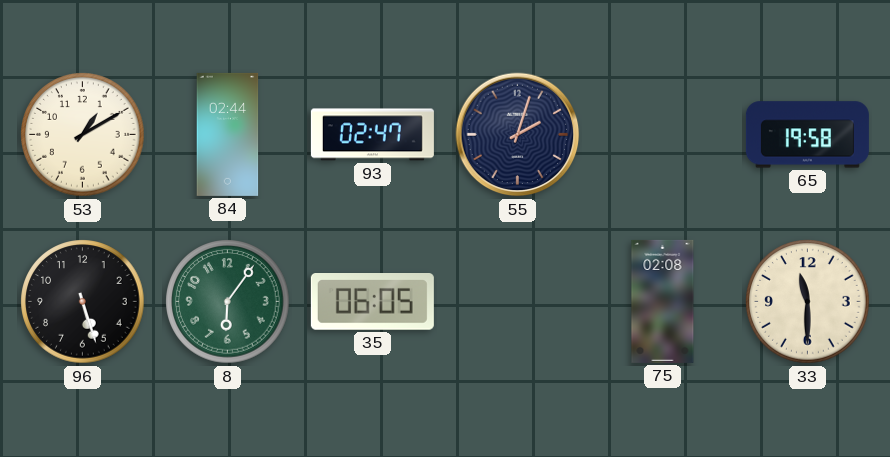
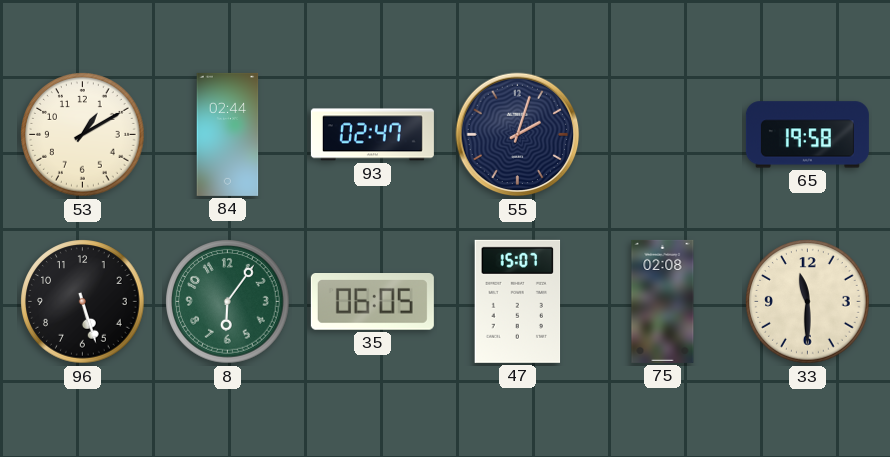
47: none -> 15:07 (518, 301)
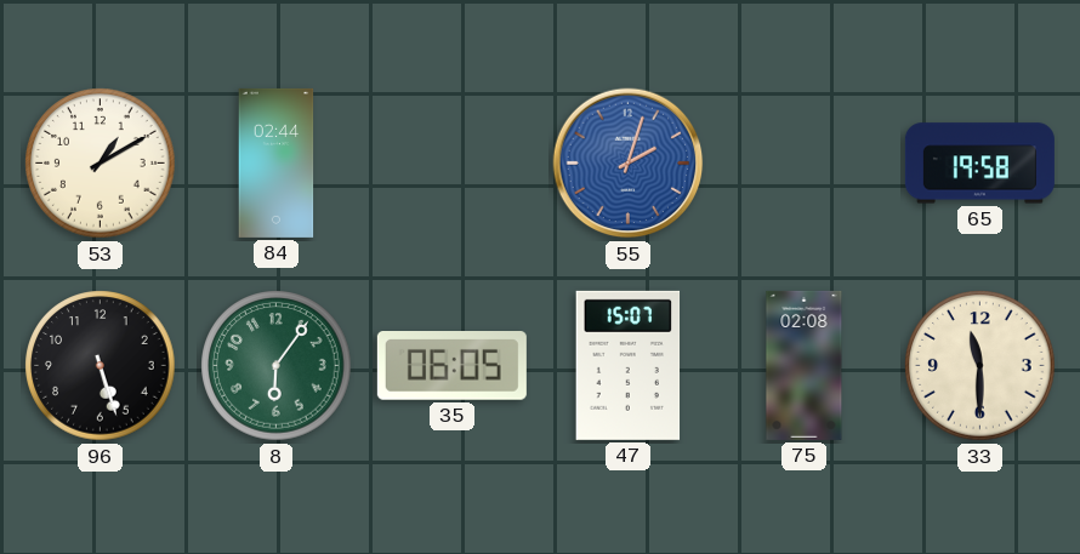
93: 02:47 -> none (372, 135)
55 dial: navy -> blue (629, 164)
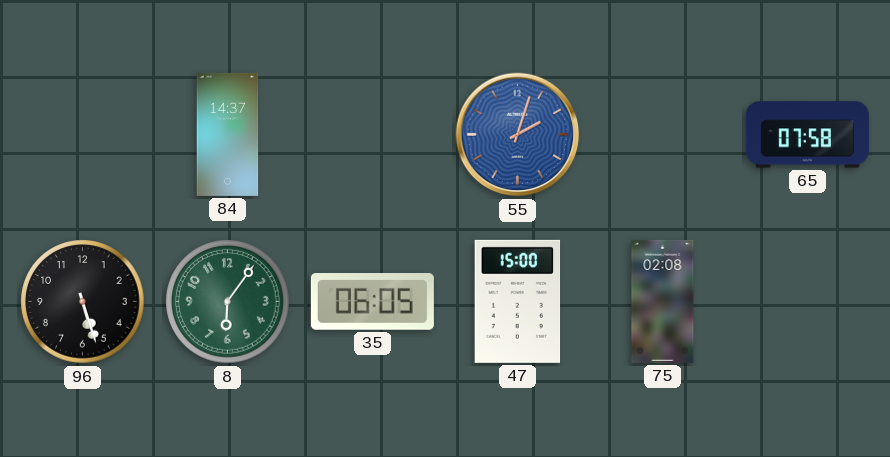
53: 1:10 -> none (101, 164)
84: 02:44 -> 14:37 (228, 134)
65: 19:58 -> 07:58 (807, 135)
47: 15:07 -> 15:00 (518, 301)
33: 11:30 -> none (980, 366)
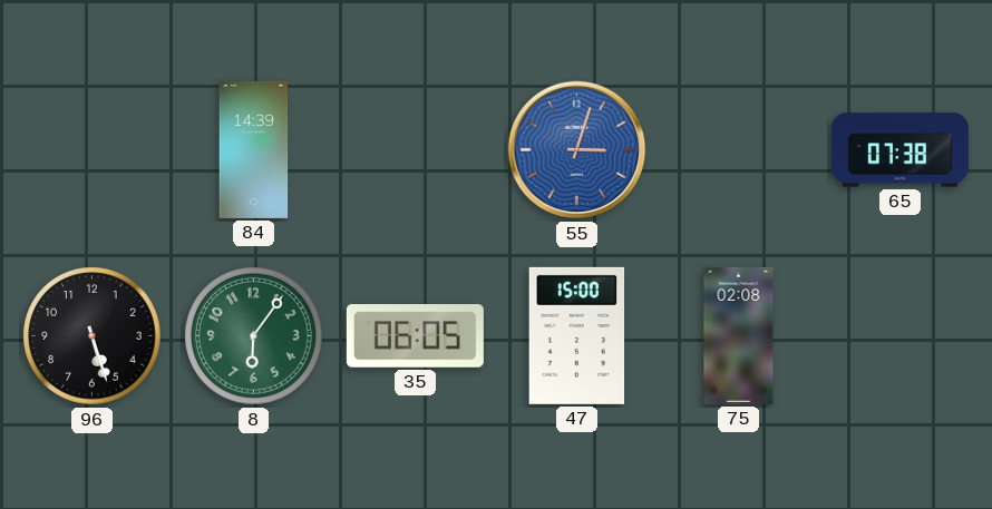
84: 14:37 -> 14:39 (254, 149)
55: 2:03 -> 3:03 (577, 150)
65: 07:58 -> 07:38 (899, 150)
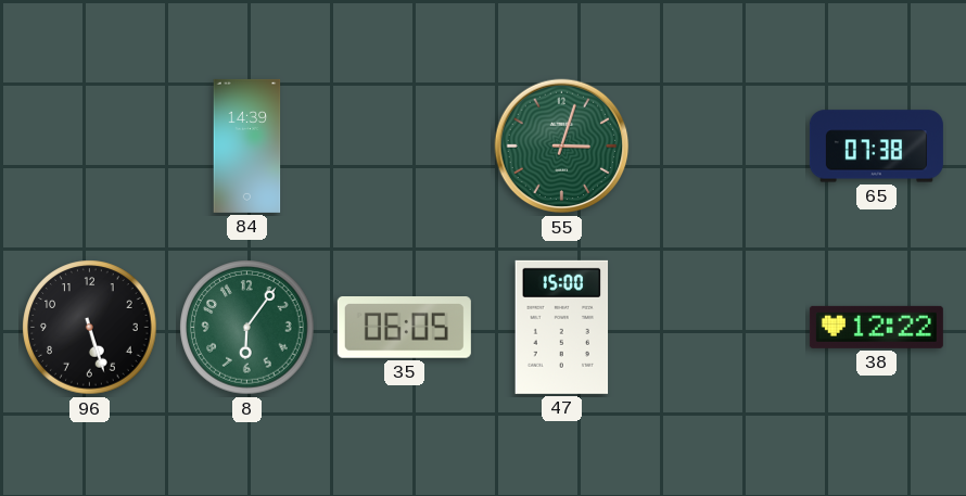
55 dial: blue -> green (562, 147)
75: 02:08 -> none (739, 335)
38: none -> 12:22 (876, 327)
